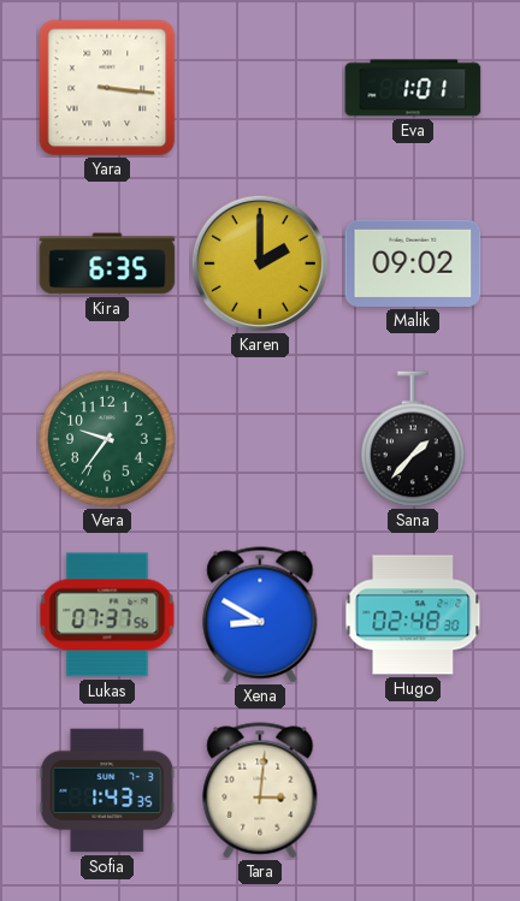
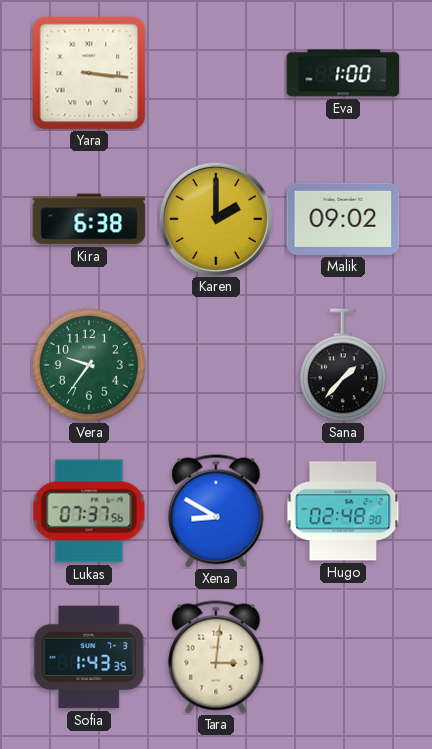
Eva: 1:01 -> 1:00 (343, 73)
Kira: 6:35 -> 6:38 (89, 219)
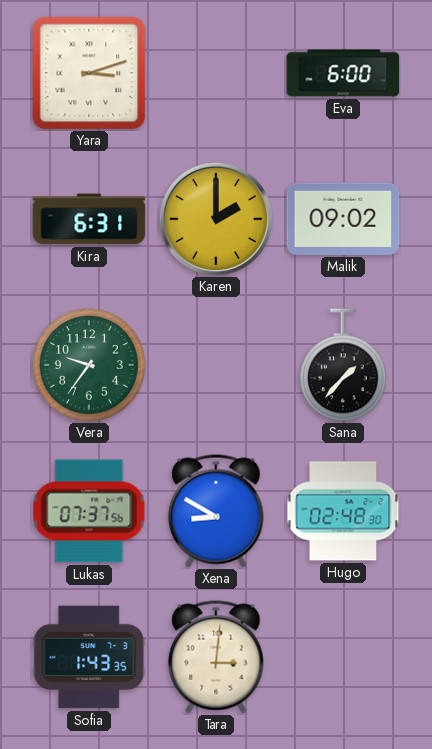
Yara: 3:16 -> 3:12 (89, 73)
Eva: 1:00 -> 6:00 (343, 73)
Kira: 6:38 -> 6:31 (89, 219)
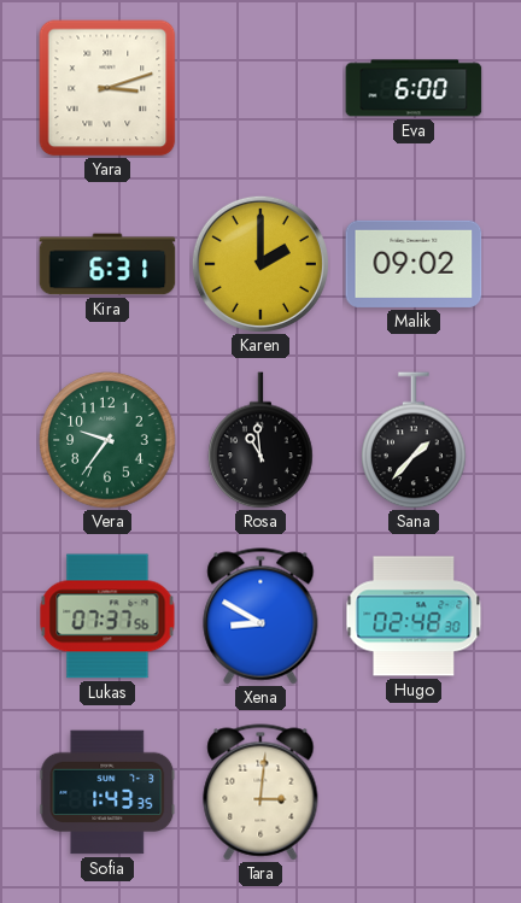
Rosa: none -> 10:59 (260, 440)
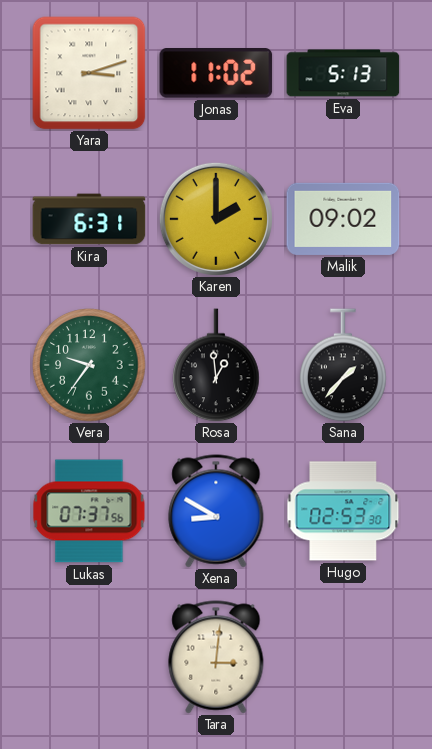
Jonas: none -> 11:02 (216, 74)
Eva: 6:00 -> 5:13 (343, 73)
Rosa: 10:59 -> 12:59 (216, 365)
Hugo: 02:48 -> 02:53 (343, 511)
Sofia: 1:43 -> none (107, 792)
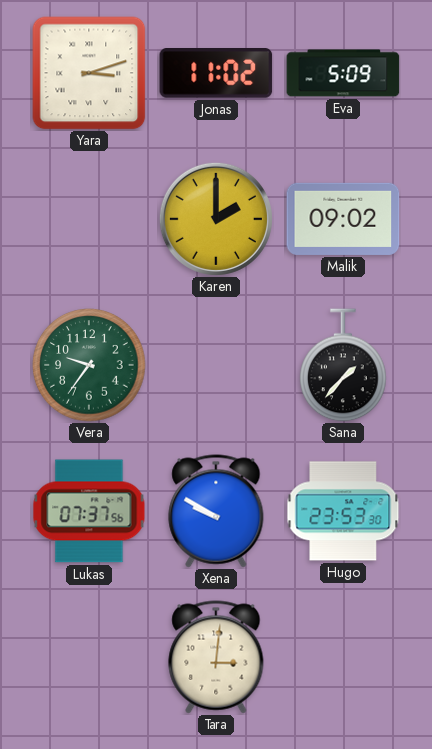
Eva: 5:13 -> 5:09 (343, 73)
Kira: 6:31 -> none (89, 219)
Rosa: 12:59 -> none (216, 365)
Xena: 8:50 -> 9:50 (216, 511)
Hugo: 02:53 -> 23:53 (343, 511)
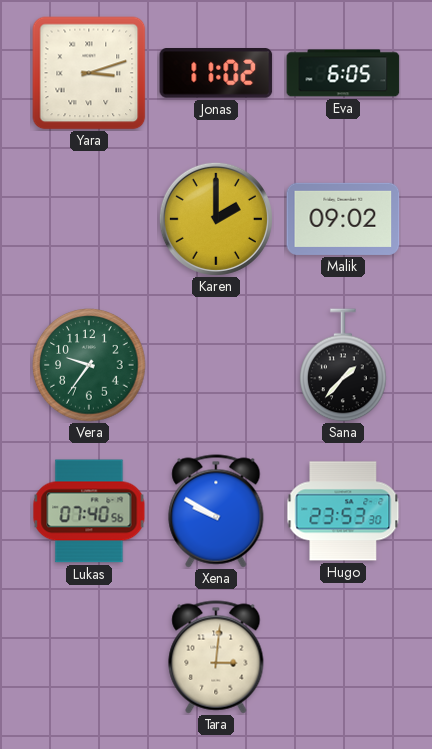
Eva: 5:09 -> 6:05 (343, 73)
Lukas: 07:37 -> 07:40 (89, 511)
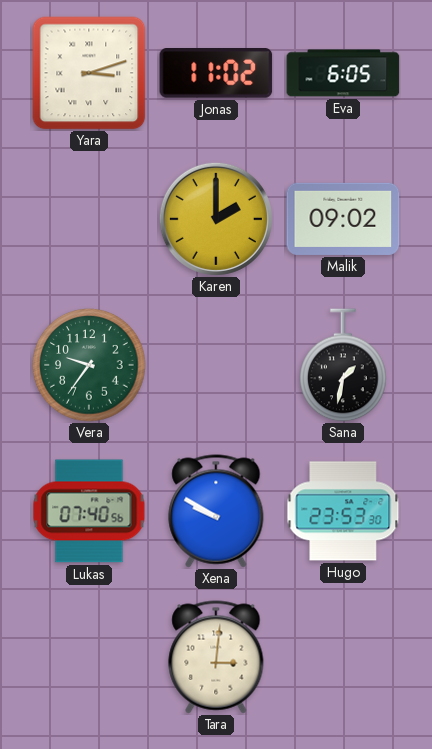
Sana: 1:37 -> 1:32 (343, 365)
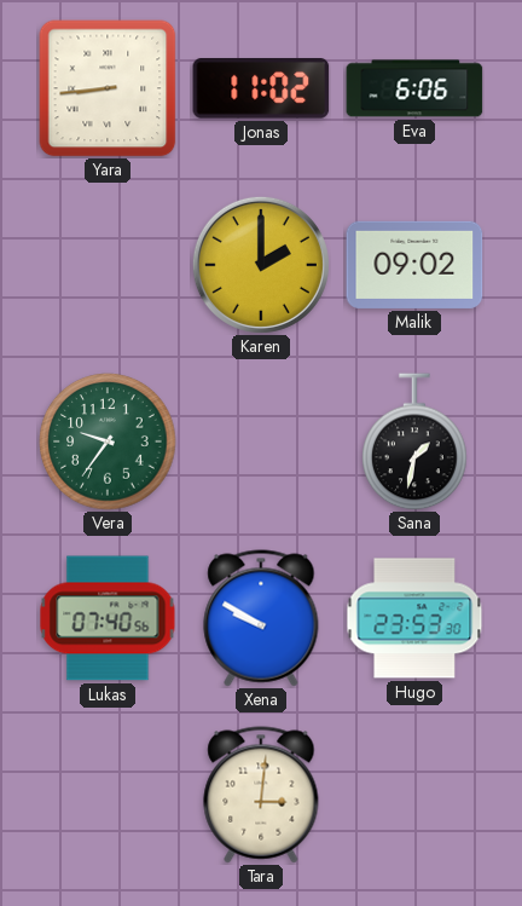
Yara: 3:12 -> 8:44 (108, 88)
Eva: 6:05 -> 6:06 (414, 88)
